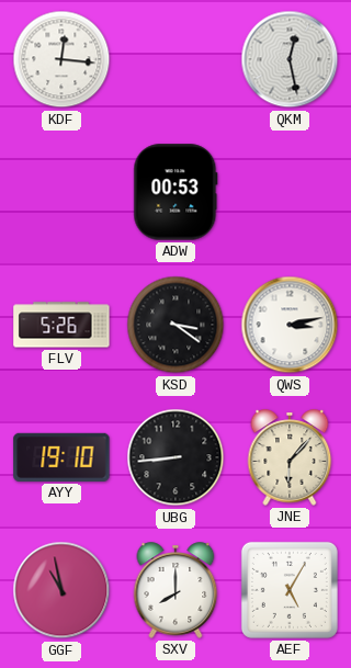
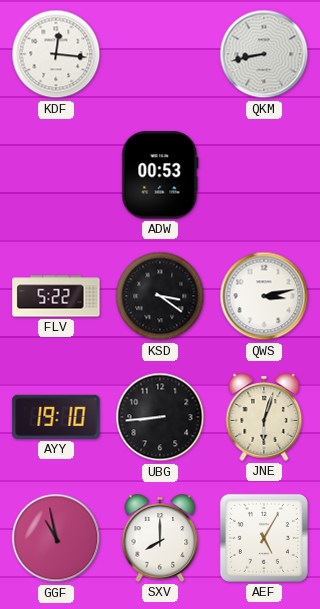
QKM: 12:28 -> 8:43 (264, 54)
FLV: 5:26 -> 5:22 (56, 296)
JNE: 6:07 -> 6:03 (264, 417)
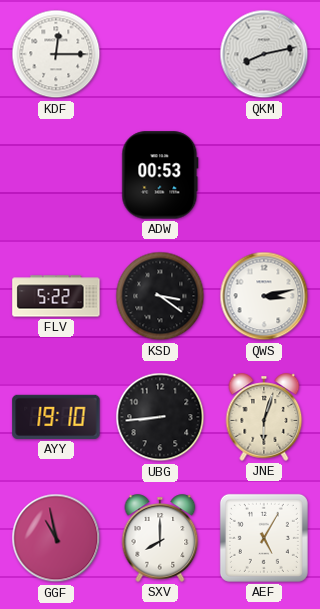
KDF: 12:16 -> 12:15 (56, 54)
QKM: 8:43 -> 8:13 (264, 54)
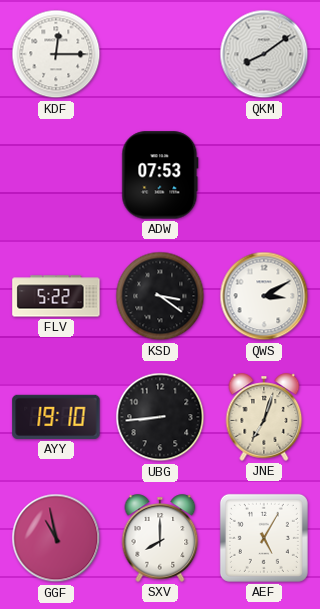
QKM: 8:13 -> 8:09 (264, 54)
ADW: 00:53 -> 07:53 (160, 175)
QWS: 3:13 -> 3:10 (264, 296)
JNE: 6:03 -> 7:03 (264, 417)
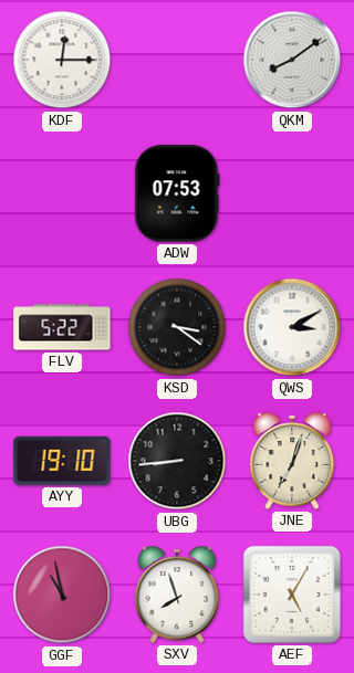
SXV: 8:00 -> 7:57 (177, 595)
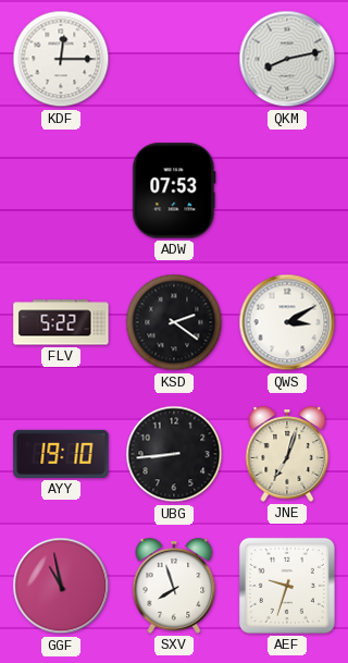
QKM: 8:09 -> 8:13 (287, 59)
KSD: 3:21 -> 2:21 (174, 322)
AEF: 5:05 -> 9:33 (287, 586)
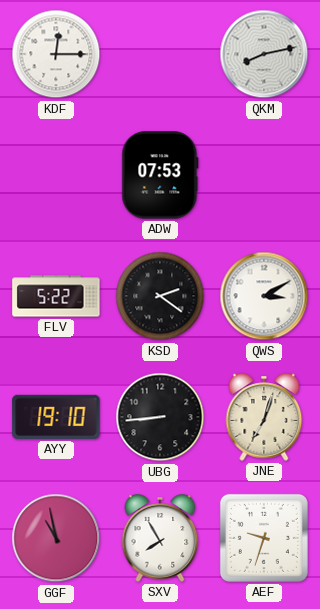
SXV: 7:57 -> 7:55 (160, 538)
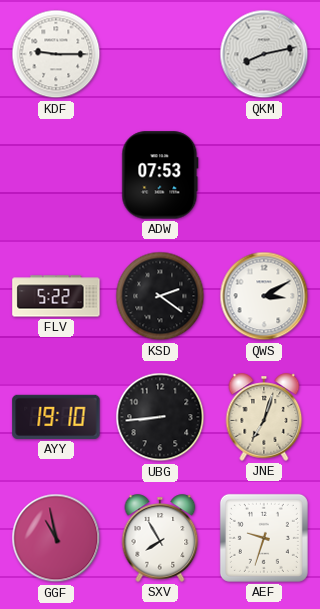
KDF: 12:15 -> 9:15 (56, 54)
